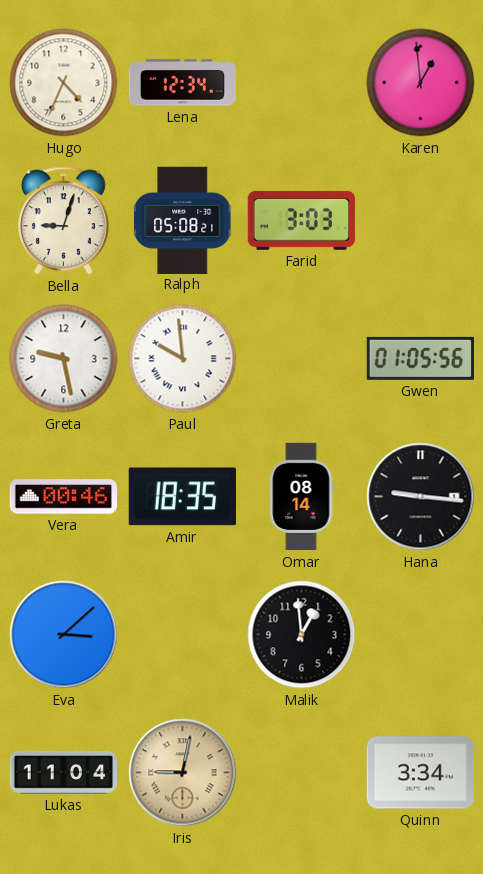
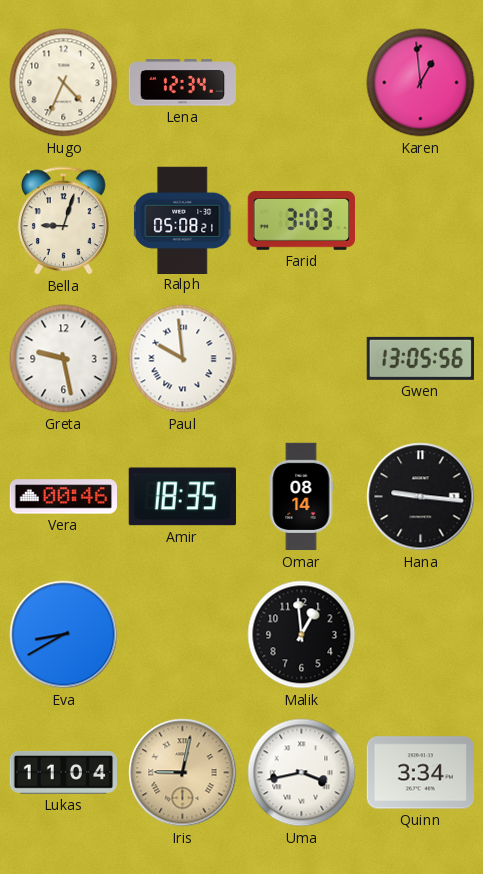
Gwen: 01:05 -> 13:05 (420, 358)
Eva: 3:08 -> 8:40 (64, 635)
Uma: none -> 3:43 (302, 773)
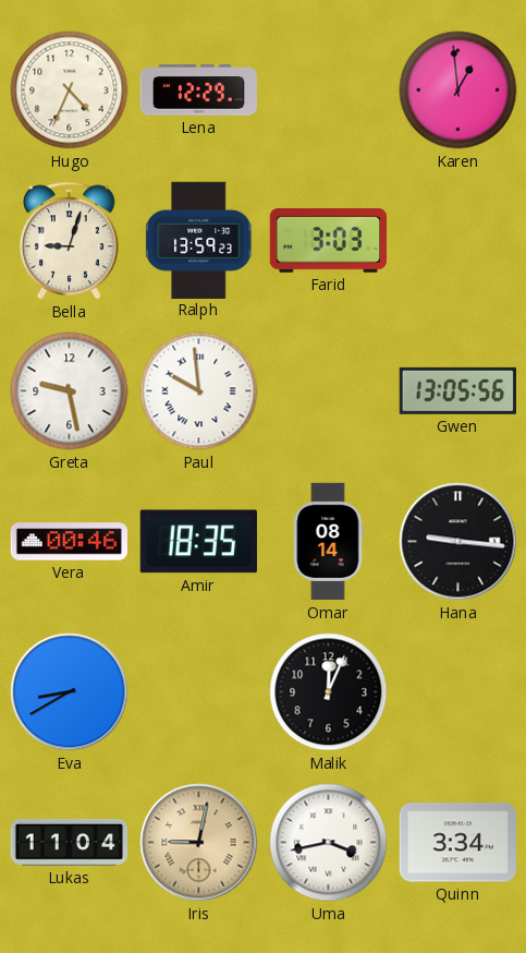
Lena: 12:34 -> 12:29 (198, 91)
Ralph: 05:08 -> 13:59 (199, 240)
Malik: 12:59 -> 12:04 (329, 692)
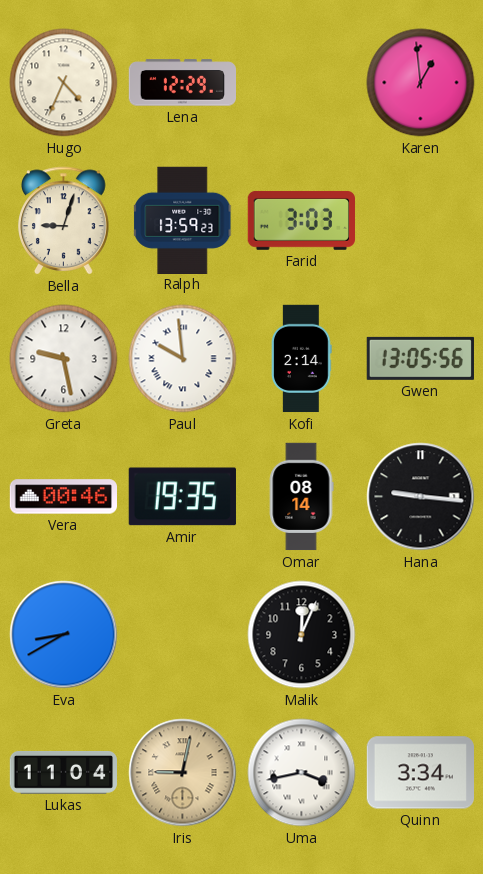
Kofi: none -> 2:14 (302, 359)
Amir: 18:35 -> 19:35 (182, 497)
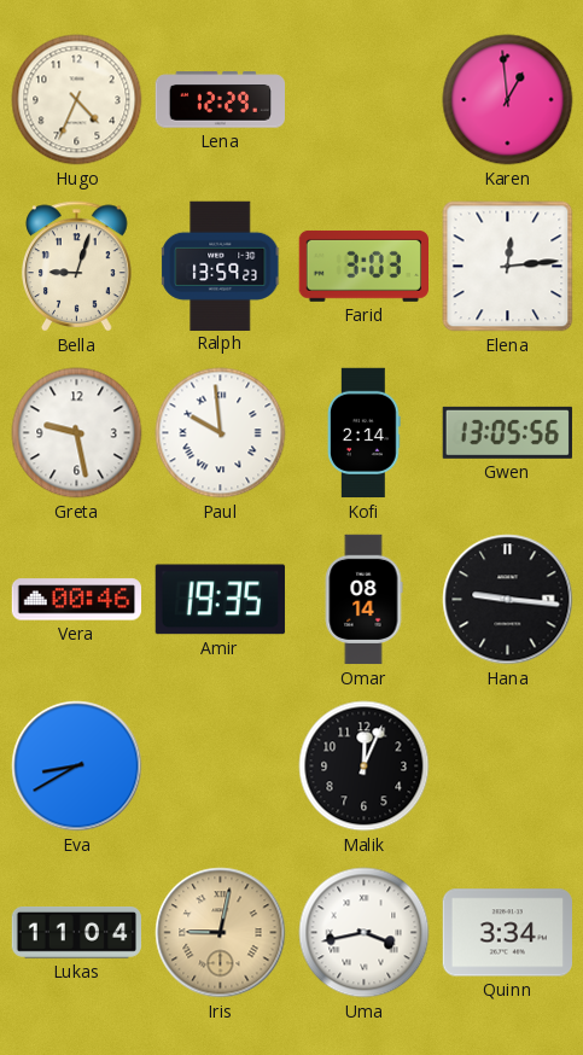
Elena: none -> 12:14 (508, 267)
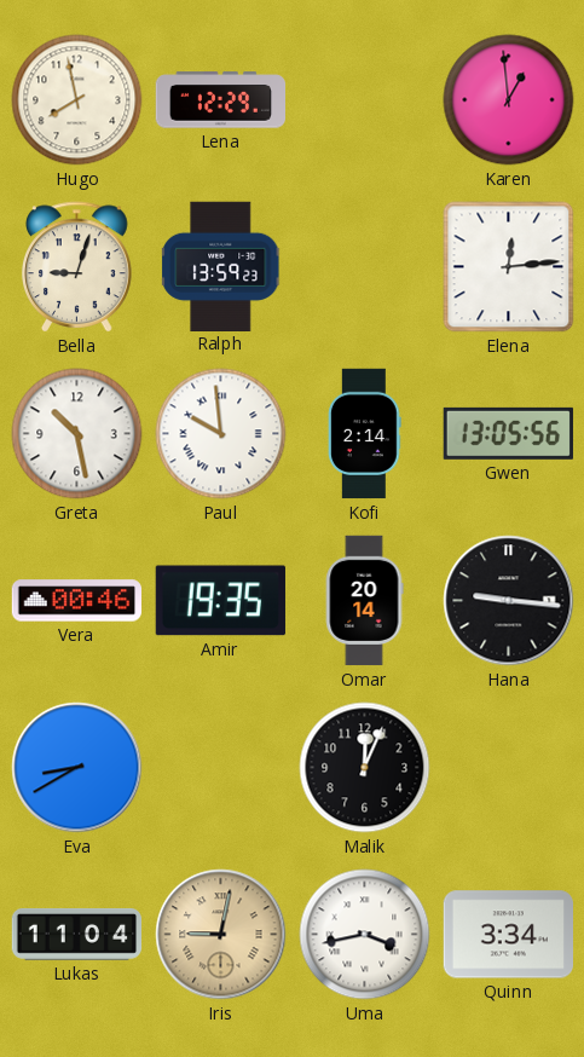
Hugo: 4:34 -> 7:58 (77, 100)
Farid: 3:03 -> none (363, 266)
Greta: 9:28 -> 10:28 (77, 434)
Omar: 08:14 -> 20:14 (364, 601)
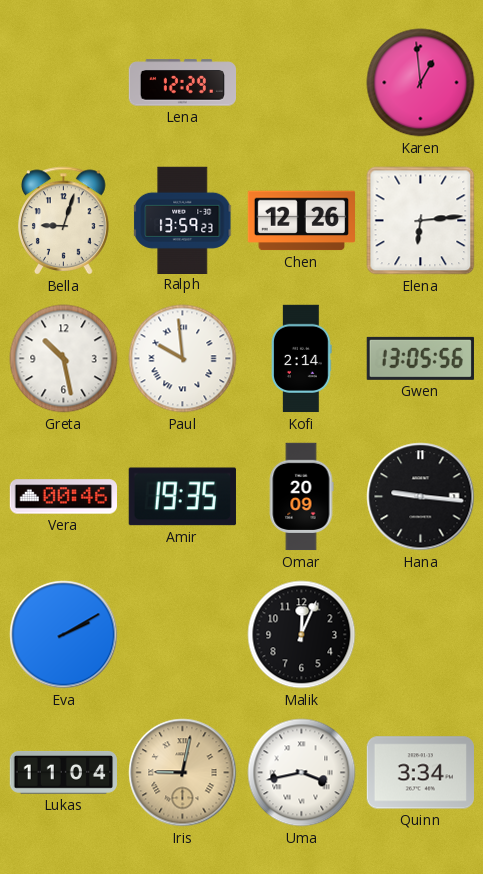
Hugo: 7:58 -> none (77, 100)
Chen: none -> 12:26 (302, 221)
Elena: 12:14 -> 6:14 (421, 221)
Omar: 20:14 -> 20:09 (301, 497)
Eva: 8:40 -> 2:10 (64, 635)
